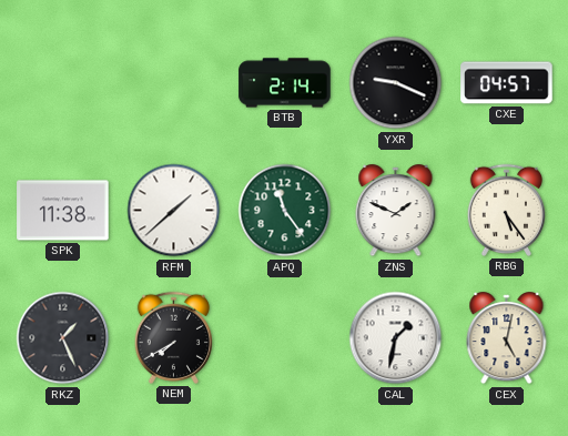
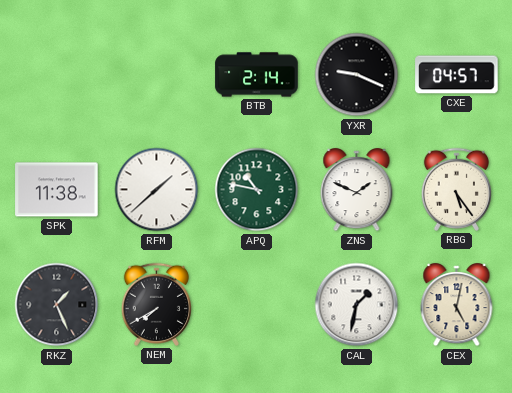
APQ: 11:24 -> 10:47 (257, 190)
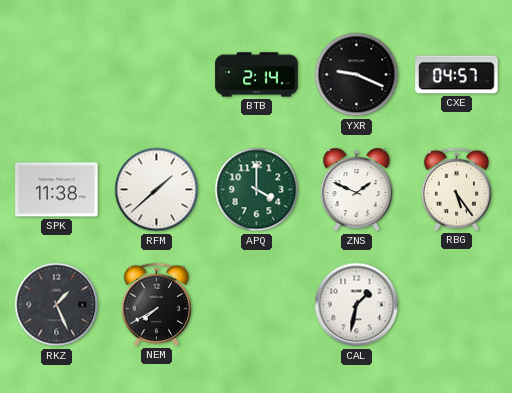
APQ: 10:47 -> 4:00 (257, 190)
CEX: 5:02 -> none (457, 305)
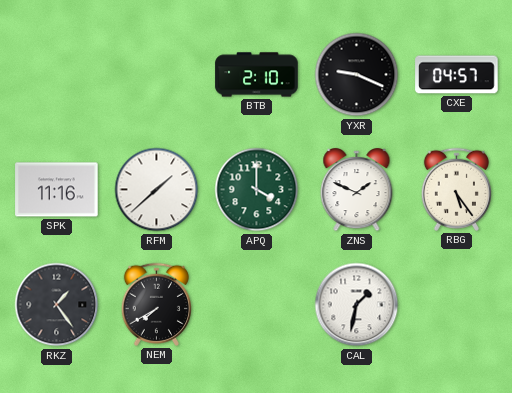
BTB: 2:14 -> 2:10 (257, 75)
SPK: 11:38 -> 11:16 (57, 190)
RKZ: 1:26 -> 1:24 (57, 305)
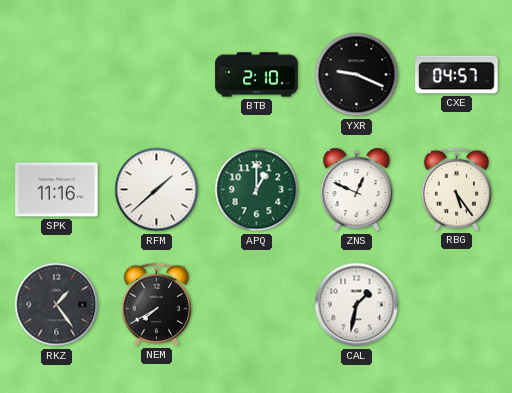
APQ: 4:00 -> 1:00 (257, 190)
ZNS: 1:49 -> 12:49 (357, 190)
